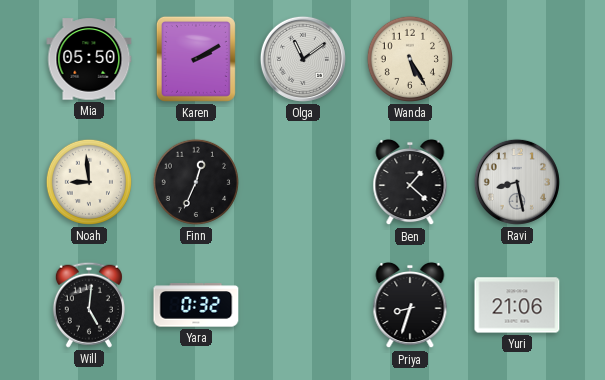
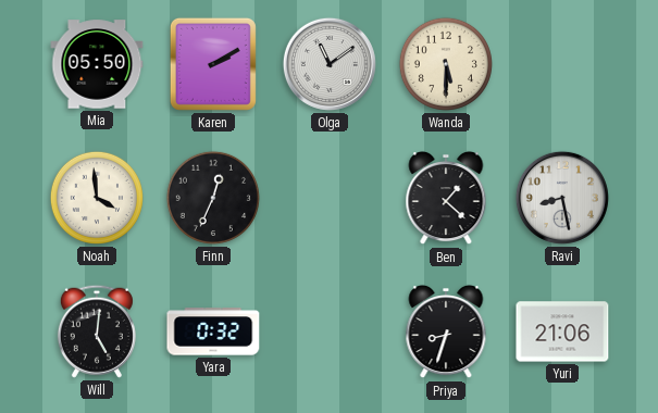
Wanda: 5:25 -> 5:30 (446, 64)
Noah: 8:59 -> 3:59 (97, 198)
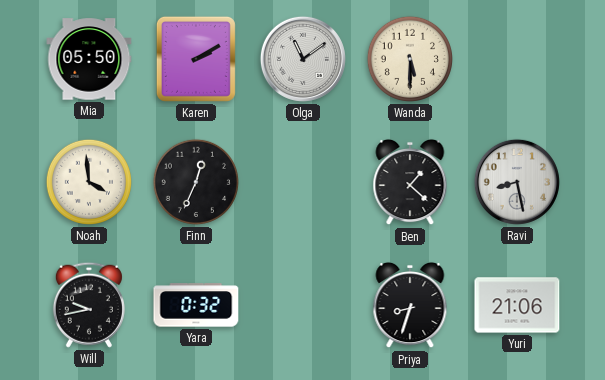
Will: 5:01 -> 9:43 (89, 305)
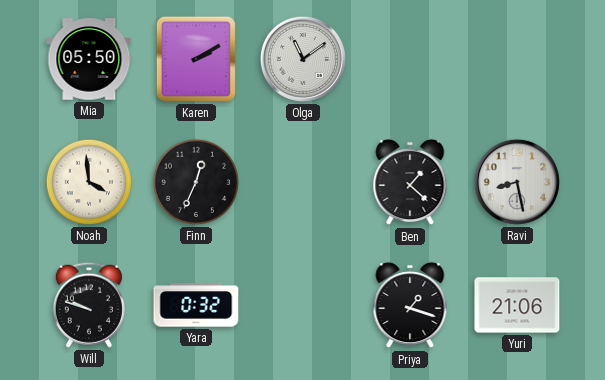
Wanda: 5:30 -> none (410, 59)
Will: 9:43 -> 9:48 (89, 305)
Priya: 8:33 -> 1:18 (410, 305)
